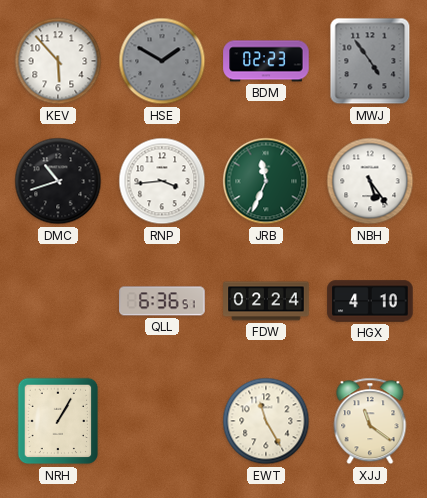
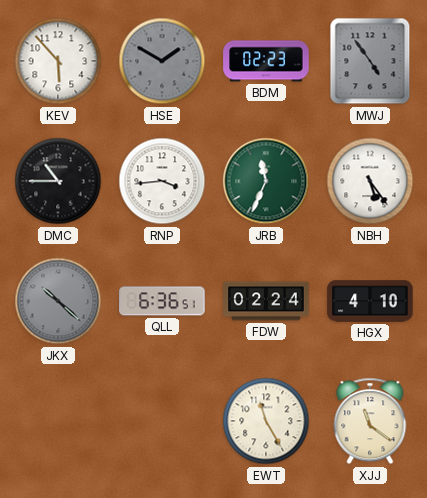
DMC: 10:42 -> 10:45 (58, 181)
JKX: none -> 10:22 (58, 301)
NRH: 1:05 -> none (58, 421)
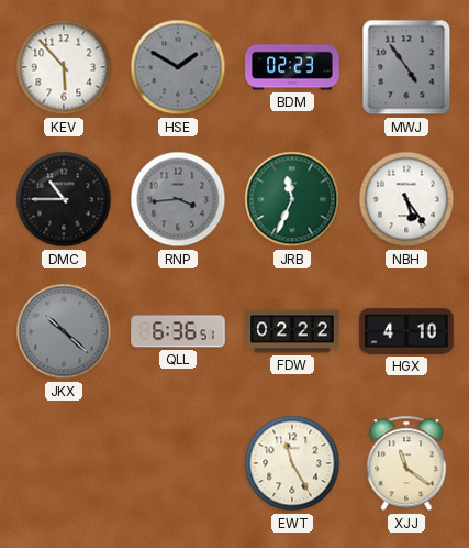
RNP dial: white -> grey (178, 199)
FDW: 02:24 -> 02:22 (292, 331)
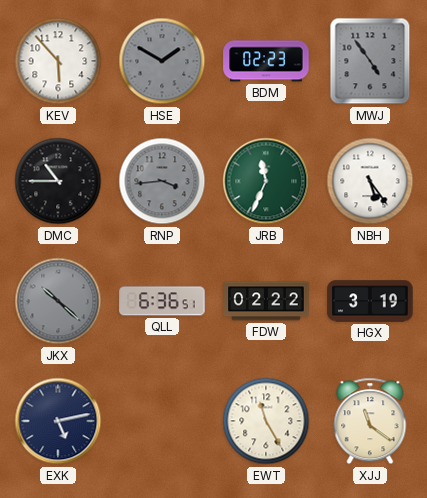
HGX: 4:10 -> 3:19 (370, 301)
EXK: none -> 5:13 (58, 421)
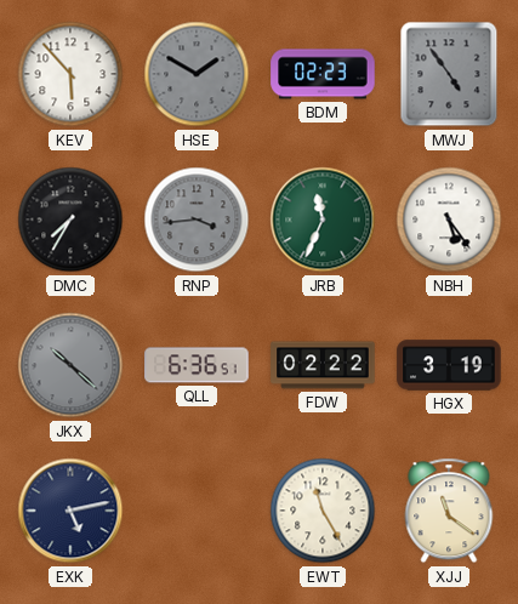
DMC: 10:45 -> 7:35 (70, 220)
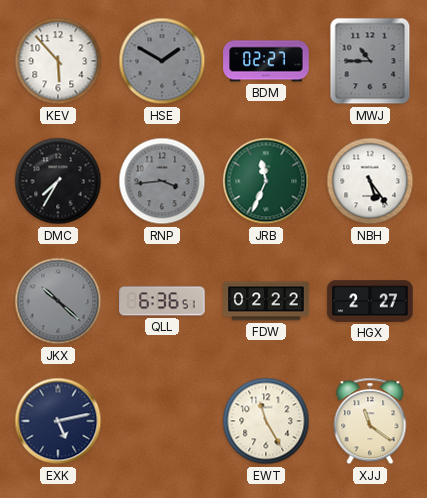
BDM: 02:23 -> 02:27 (266, 61)
MWJ: 4:54 -> 10:45 (370, 61)
HGX: 3:19 -> 2:27 (370, 301)
